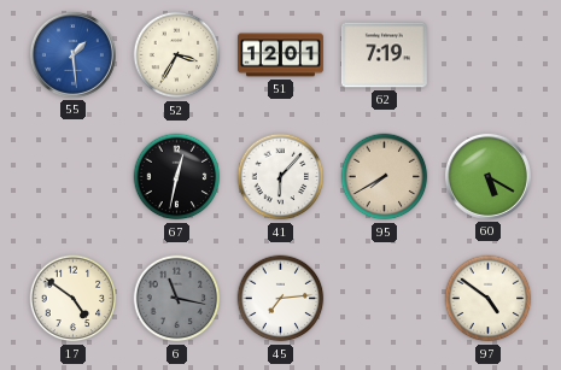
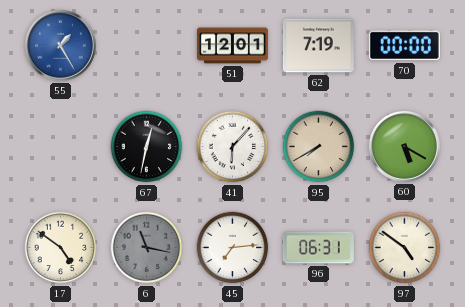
55: 1:29 -> 1:25 (60, 45)
52: 3:35 -> none (177, 55)
70: none -> 00:00 (404, 46)
96: none -> 06:31 (318, 248)
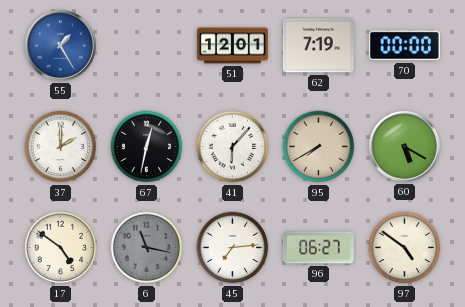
37: none -> 2:00 (61, 147)
96: 06:31 -> 06:27 (318, 248)
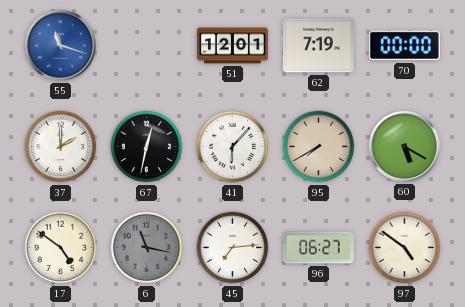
55: 1:25 -> 11:18 (60, 45)
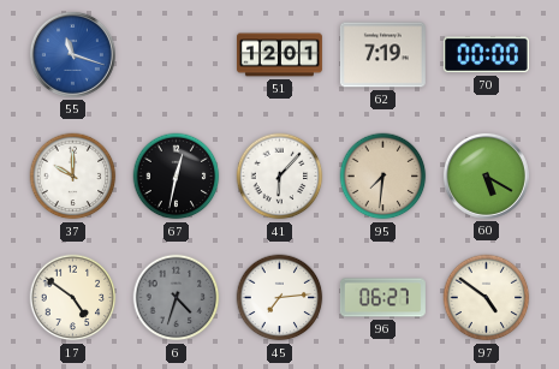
37: 2:00 -> 10:00 (73, 177)
95: 7:40 -> 7:31 (383, 177)
6: 11:17 -> 4:33 (177, 298)
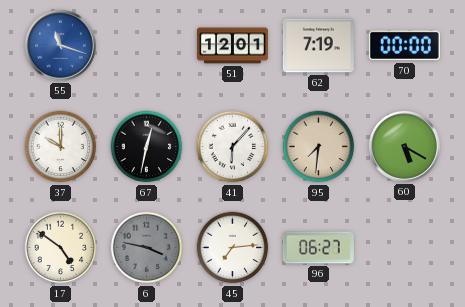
6: 4:33 -> 3:47 (147, 248)
97: 4:51 -> none (487, 298)
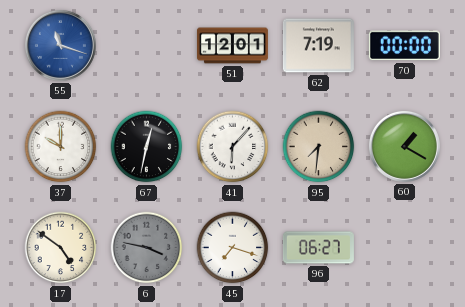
60: 5:20 -> 1:20 (404, 146)
45: 7:14 -> 7:18 (233, 248)
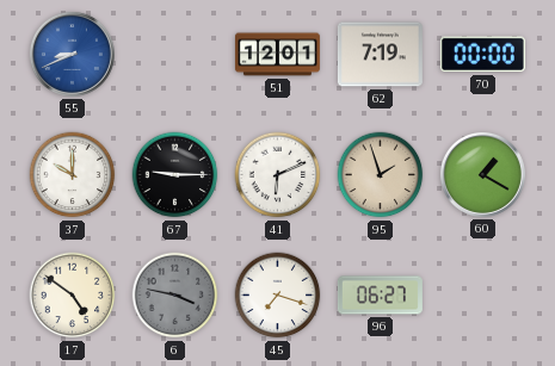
55: 11:18 -> 8:41 (72, 54)
67: 12:32 -> 9:15 (175, 175)
41: 6:07 -> 6:11 (278, 175)
95: 7:31 -> 1:57 (381, 175)
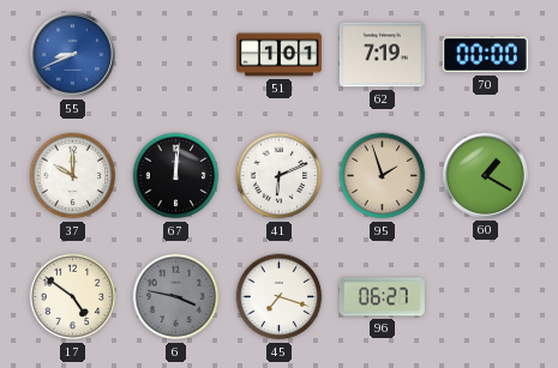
51: 12:01 -> 1:01 (278, 55)
67: 9:15 -> 12:01 (176, 176)
